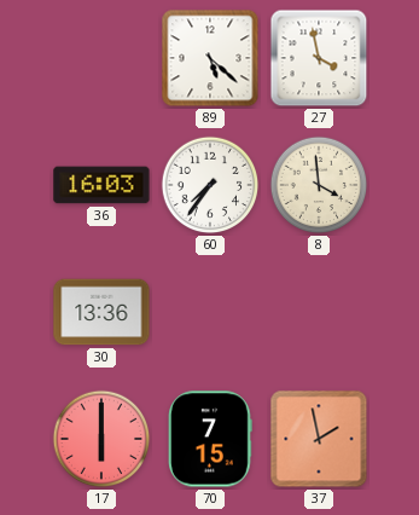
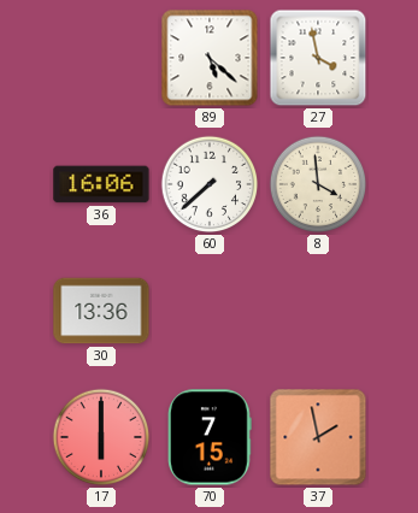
36: 16:03 -> 16:06 (101, 184)
60: 7:36 -> 7:38 (210, 184)
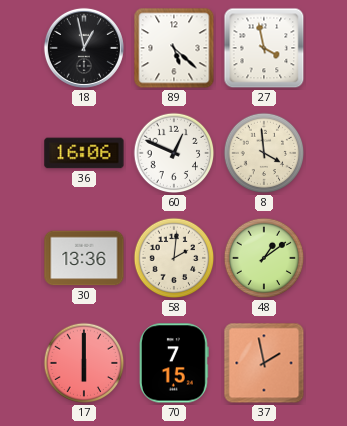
18: none -> 12:58 (84, 48)
60: 7:38 -> 12:49 (174, 153)
58: none -> 2:01 (174, 258)
48: none -> 1:09 (264, 258)
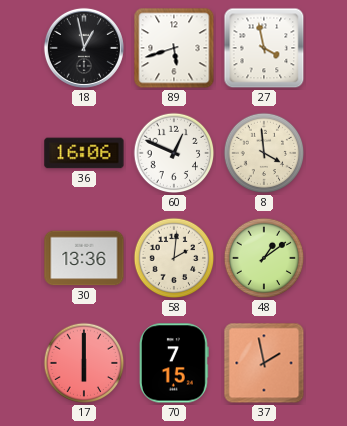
89: 5:22 -> 5:42 (174, 48)
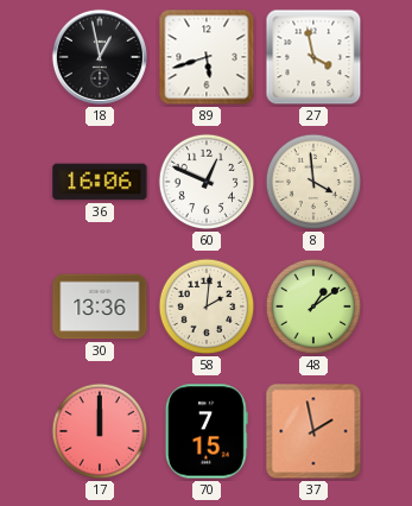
17: 6:00 -> 12:00 (100, 431)
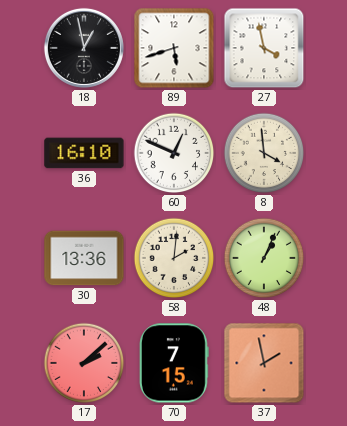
36: 16:06 -> 16:10 (84, 153)
48: 1:09 -> 1:04 (264, 258)
17: 12:00 -> 2:08 (84, 363)
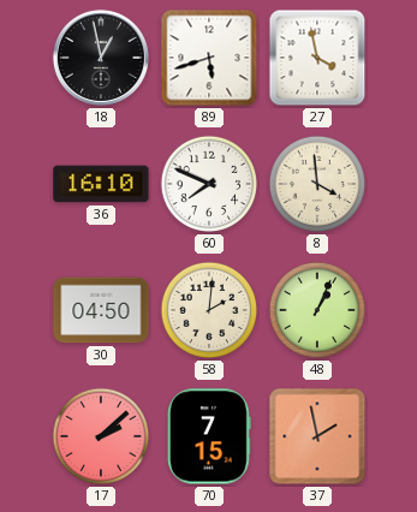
60: 12:49 -> 7:49 (209, 184)
30: 13:36 -> 04:50 (101, 310)
